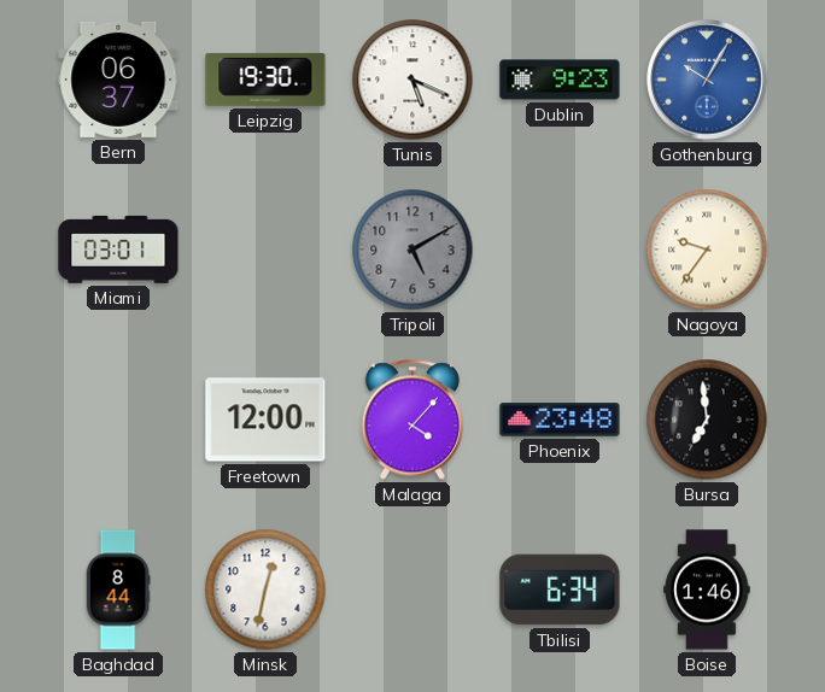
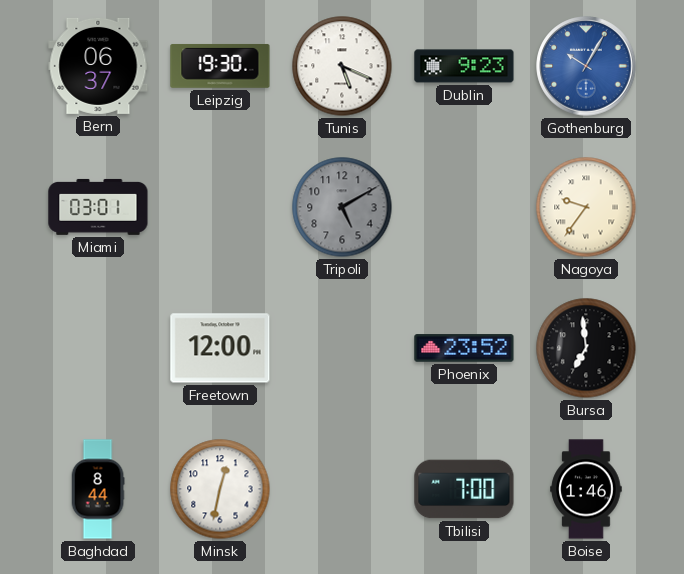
Malaga: 4:07 -> none (411, 420)
Phoenix: 23:48 -> 23:52 (464, 348)
Tbilisi: 6:34 -> 7:00 (464, 489)
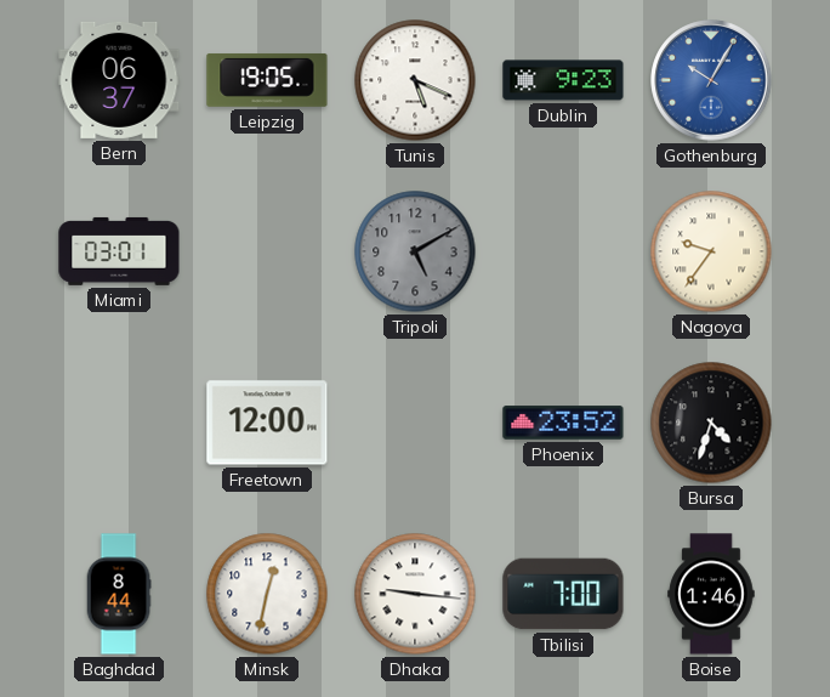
Leipzig: 19:30 -> 19:05 (267, 80)
Bursa: 6:59 -> 4:33 (711, 423)
Dhaka: none -> 9:16 (415, 594)
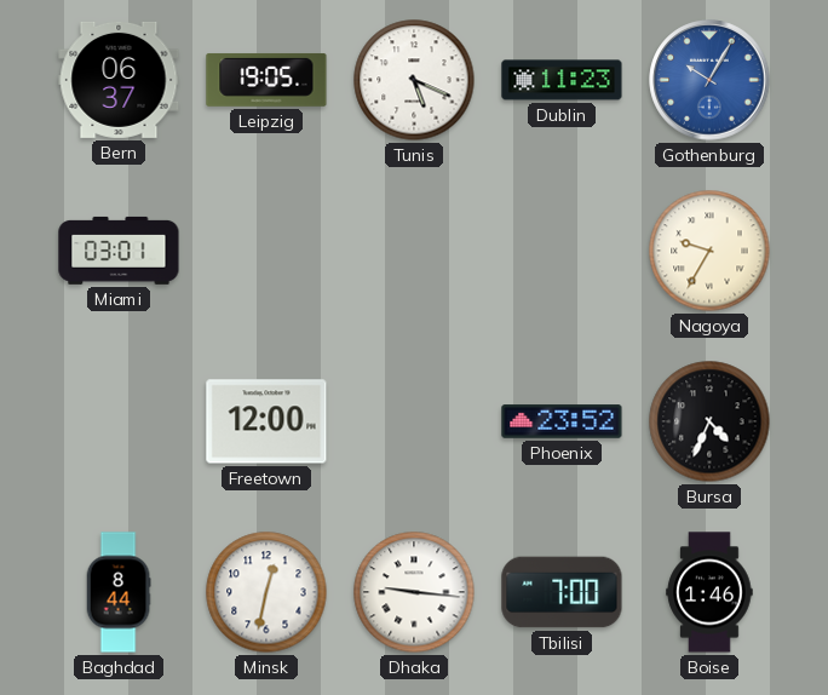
Dublin: 9:23 -> 11:23 (562, 80)
Tripoli: 5:10 -> none (415, 251)
Nagoya: 9:36 -> 9:35 (709, 251)
Bursa: 4:33 -> 4:34 (709, 421)
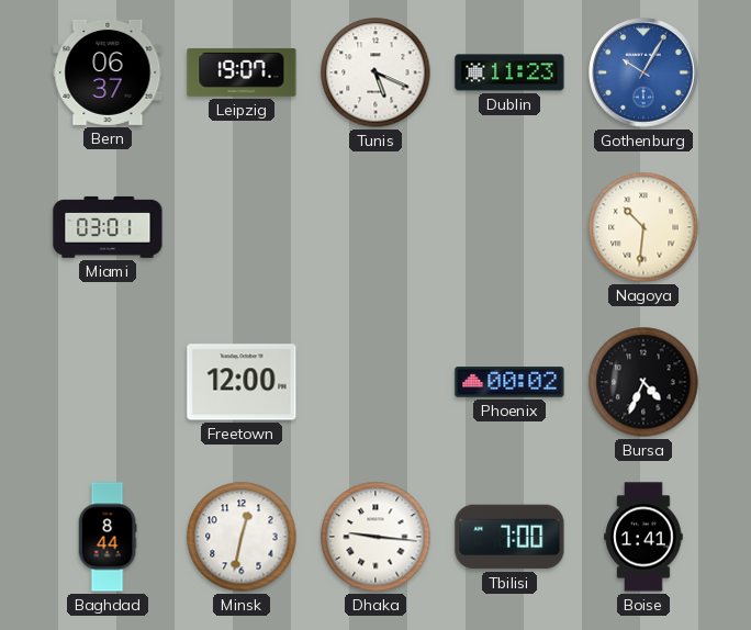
Leipzig: 19:05 -> 19:07 (242, 72)
Nagoya: 9:35 -> 10:31 (643, 227)
Phoenix: 23:52 -> 00:02 (509, 382)
Boise: 1:46 -> 1:41 (643, 537)
